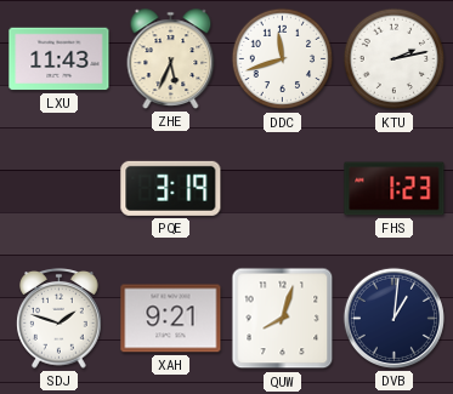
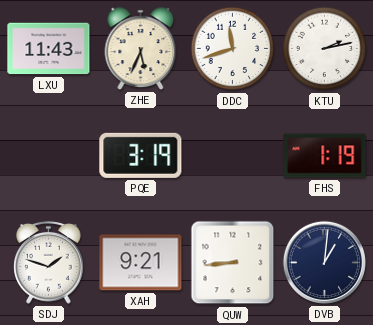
FHS: 1:23 -> 1:19 (325, 156)
QUW: 8:03 -> 8:44 (233, 263)
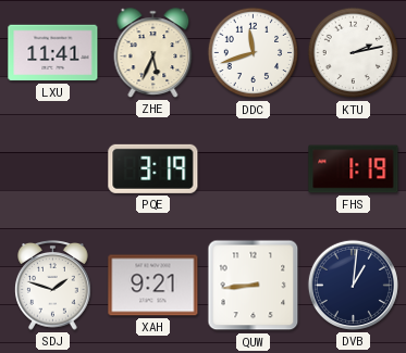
LXU: 11:43 -> 11:41 (53, 53)
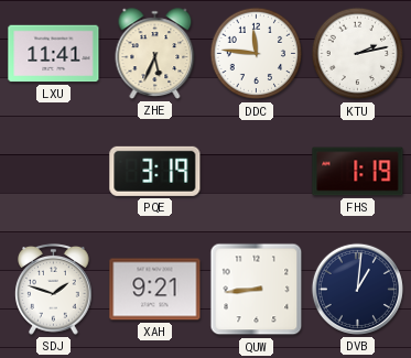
DDC: 11:42 -> 11:46 (257, 54)
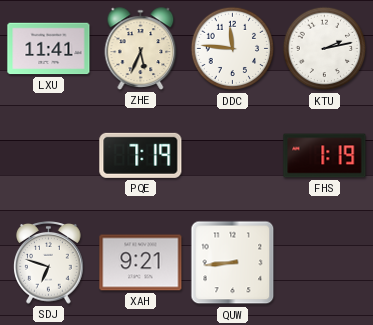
PQE: 3:19 -> 7:19 (141, 155)
SDJ: 1:48 -> 6:48 (49, 263)
DVB: 1:01 -> none (357, 289)
